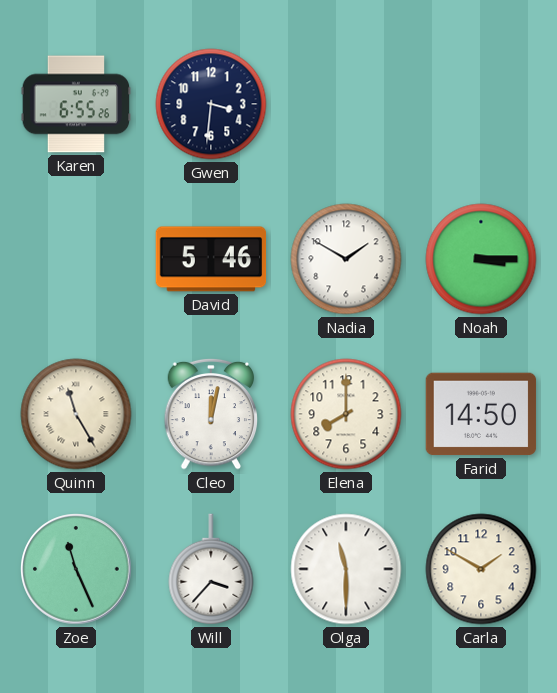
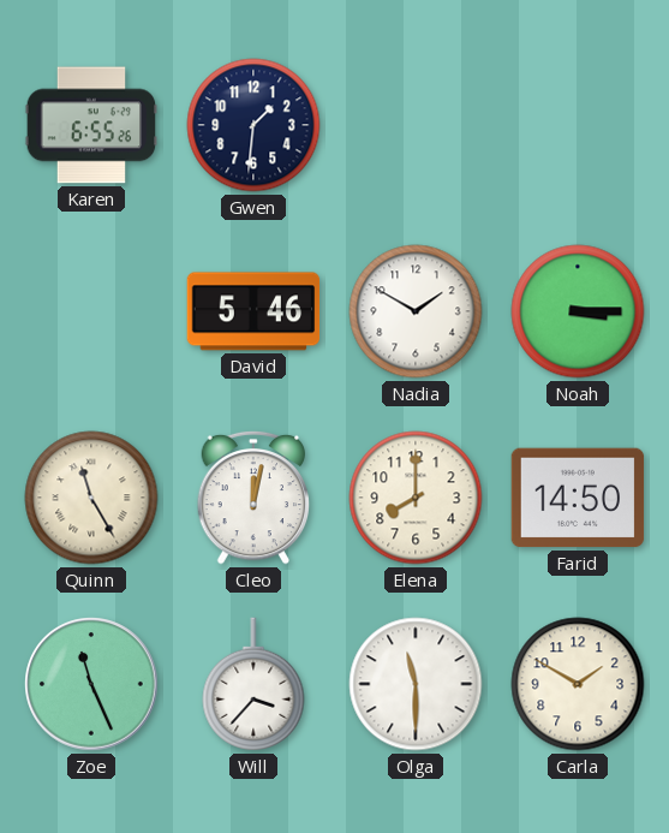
Gwen: 3:31 -> 1:31 (253, 125)
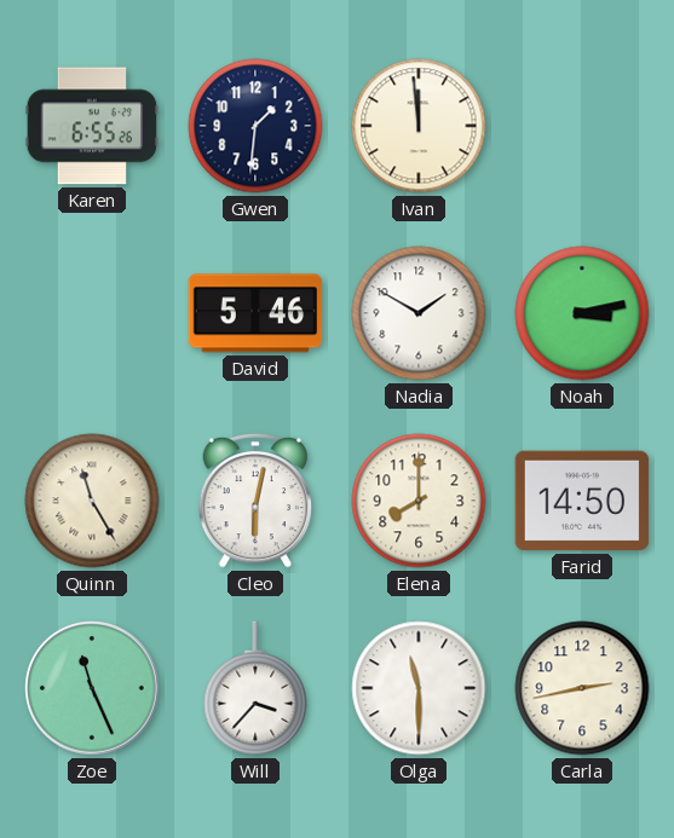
Ivan: none -> 11:59 (419, 126)
Noah: 3:15 -> 3:13 (582, 313)
Cleo: 12:02 -> 6:02 (255, 501)
Carla: 1:50 -> 2:43 (582, 688)
